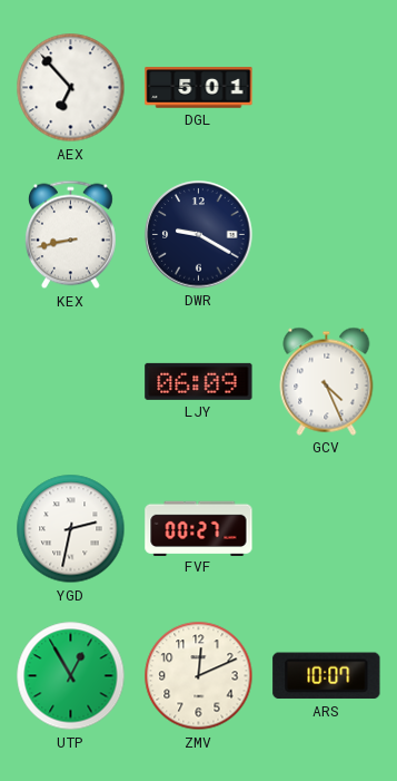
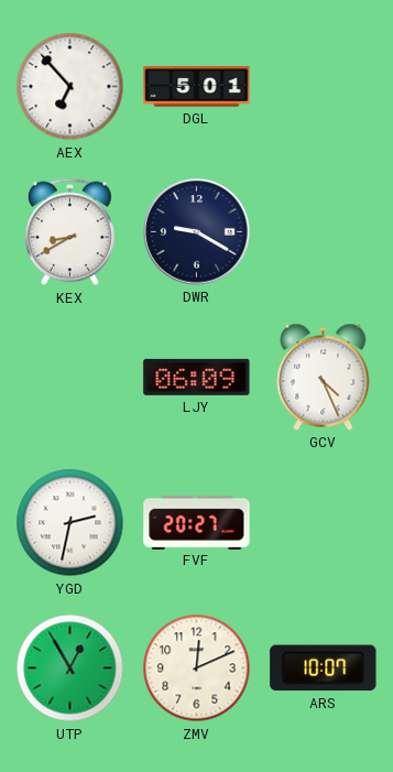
KEX: 8:43 -> 8:40 (69, 232)
FVF: 00:27 -> 20:27 (197, 522)
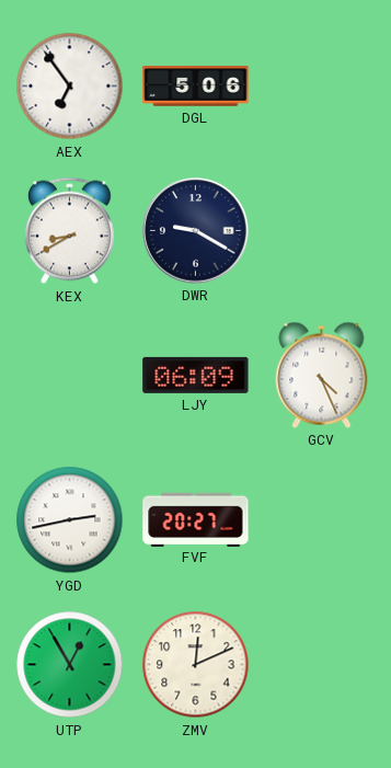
AEX: 6:53 -> 6:54 (70, 87)
DGL: 5:01 -> 5:06 (196, 87)
YGD: 2:32 -> 2:43 (70, 520)
ARS: 10:07 -> none (324, 668)
